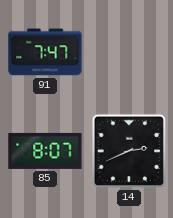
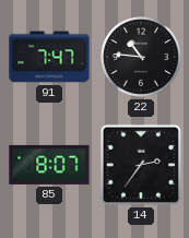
22: none -> 10:46 (142, 58)
14: 2:41 -> 2:36 (141, 165)
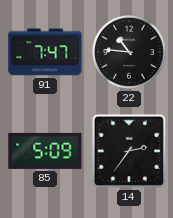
85: 8:07 -> 5:09 (45, 151)
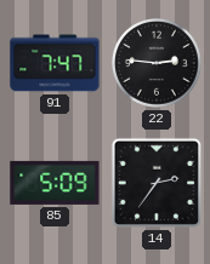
22: 10:46 -> 2:46 (158, 64)
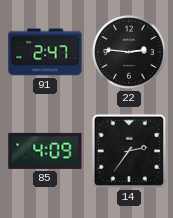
91: 7:47 -> 2:47 (45, 52)
85: 5:09 -> 4:09 (45, 151)
